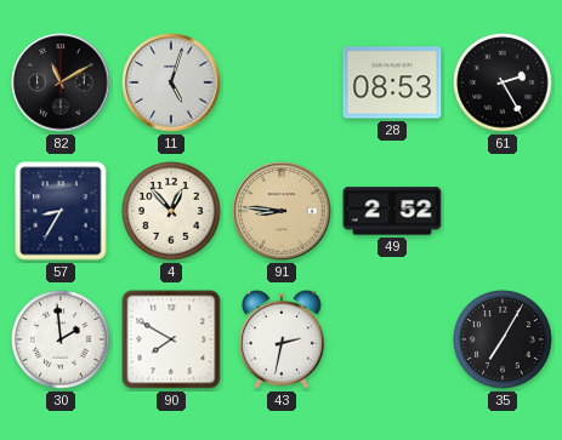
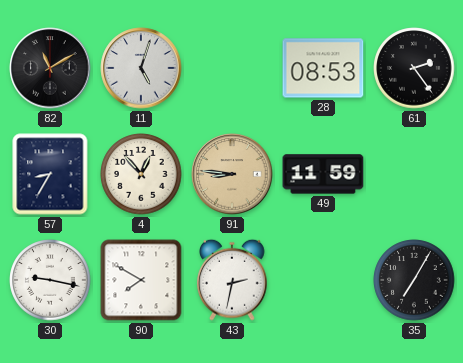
61: 2:25 -> 2:24 (414, 68)
49: 2:52 -> 11:59 (323, 174)
30: 1:59 -> 9:17 (50, 280)
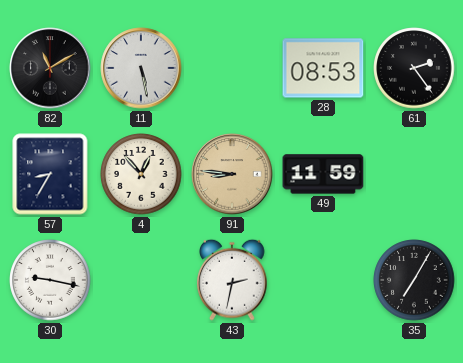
11: 5:03 -> 5:28 (141, 68)
90: 7:50 -> none (141, 280)
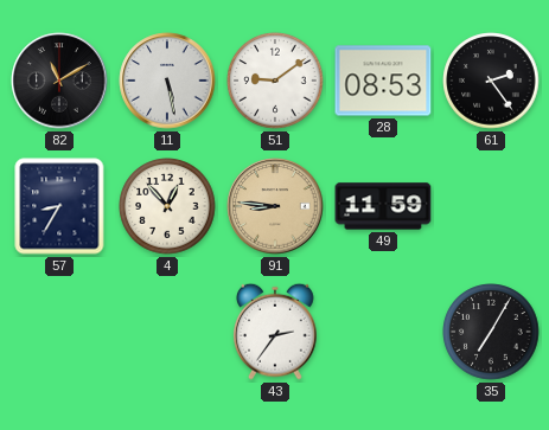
51: none -> 9:09 (275, 81)
30: 9:17 -> none (50, 280)
43: 2:32 -> 2:36 (276, 332)
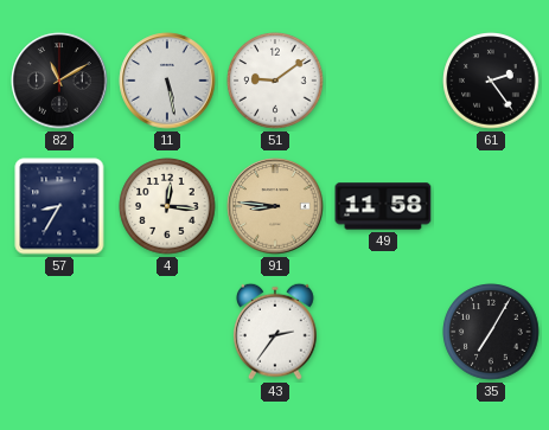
28: 08:53 -> none (383, 81)
4: 12:53 -> 12:16 (167, 206)
49: 11:59 -> 11:58 (383, 206)
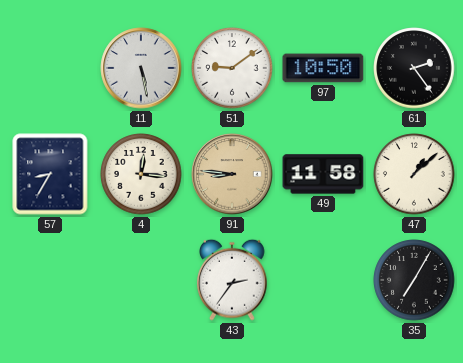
82: 11:10 -> none (59, 81)
97: none -> 10:50 (323, 68)
47: none -> 1:08 (414, 174)
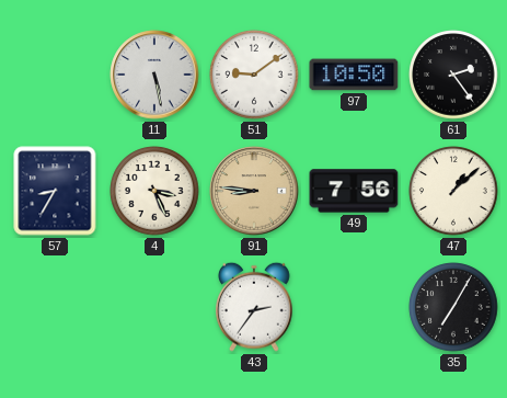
4: 12:16 -> 3:26 (154, 191)
49: 11:58 -> 7:56 (354, 191)
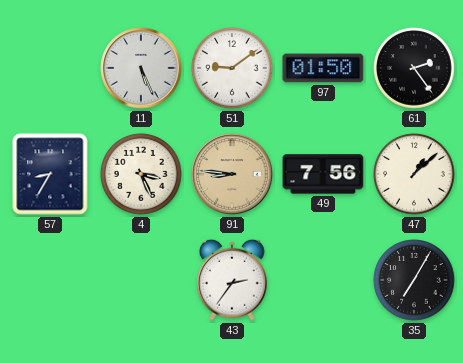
11: 5:28 -> 5:26 (141, 68)
97: 10:50 -> 01:50 (323, 68)
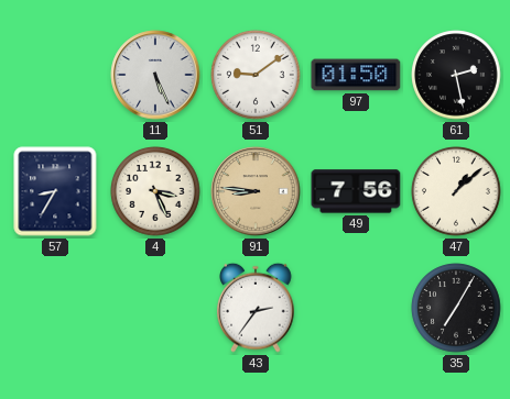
61: 2:24 -> 2:28 (456, 75)
